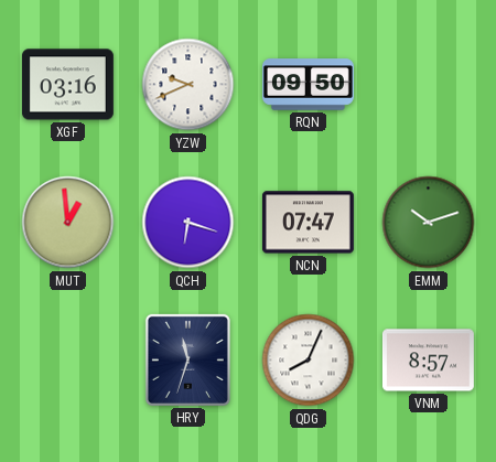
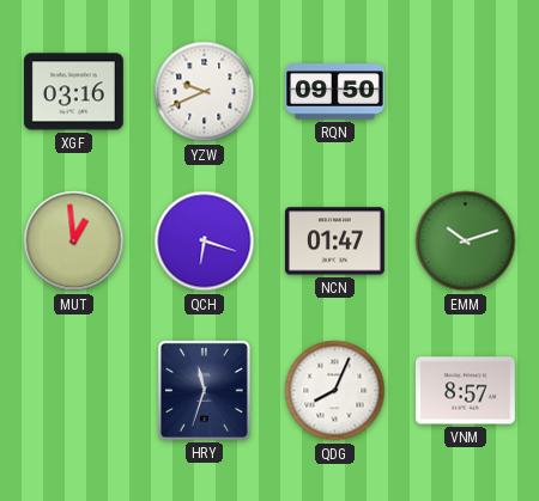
NCN: 07:47 -> 01:47 (334, 242)
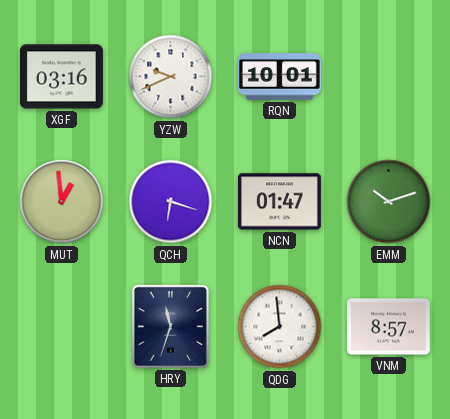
RQN: 09:50 -> 10:01 (279, 77)
QDG: 8:04 -> 7:59 (280, 327)
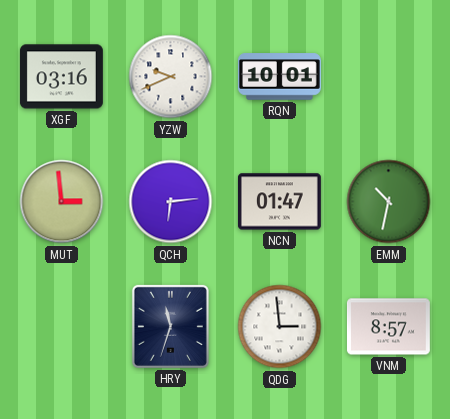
MUT: 12:59 -> 2:59 (62, 202)
QCH: 6:18 -> 6:14 (171, 202)
EMM: 10:12 -> 10:32 (389, 202)
QDG: 7:59 -> 2:59 (280, 327)
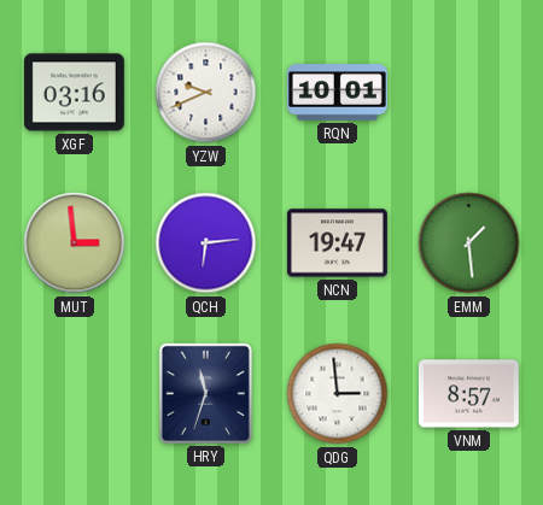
NCN: 01:47 -> 19:47 (337, 243)
EMM: 10:32 -> 1:29 (469, 243)
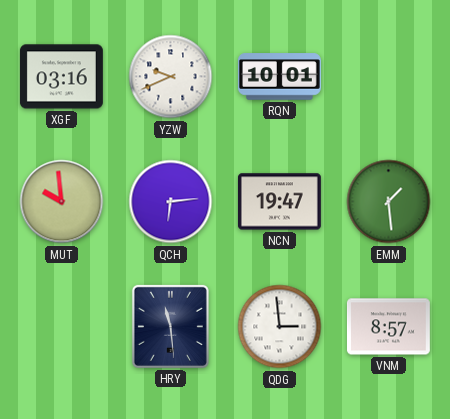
MUT: 2:59 -> 9:59 (62, 202)
HRY: 11:33 -> 11:29 (170, 326)
